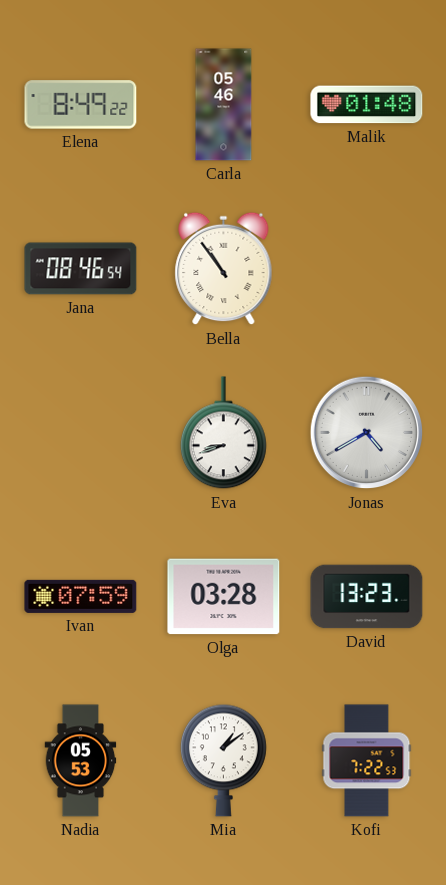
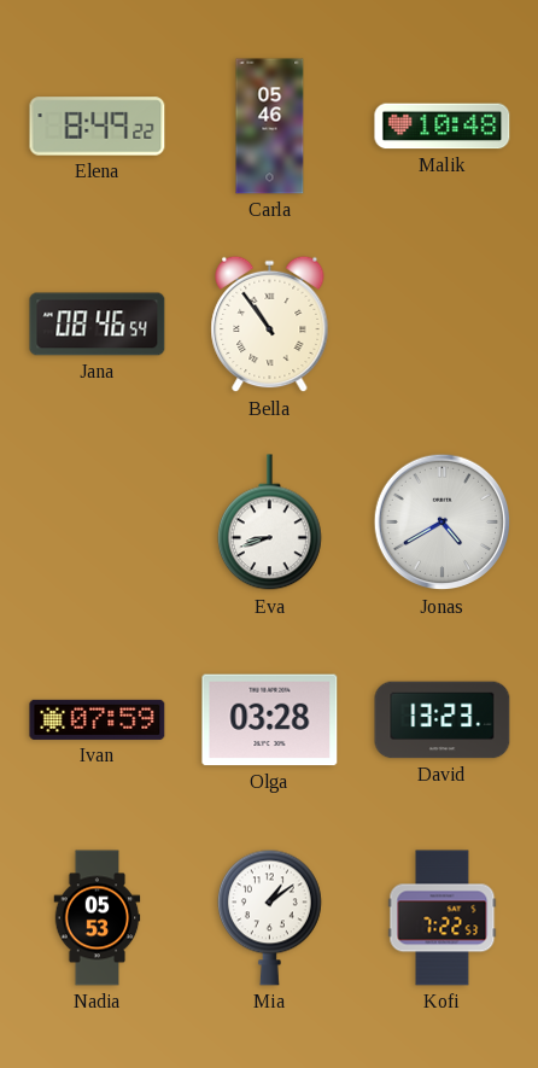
Malik: 01:48 -> 10:48 (443, 127)
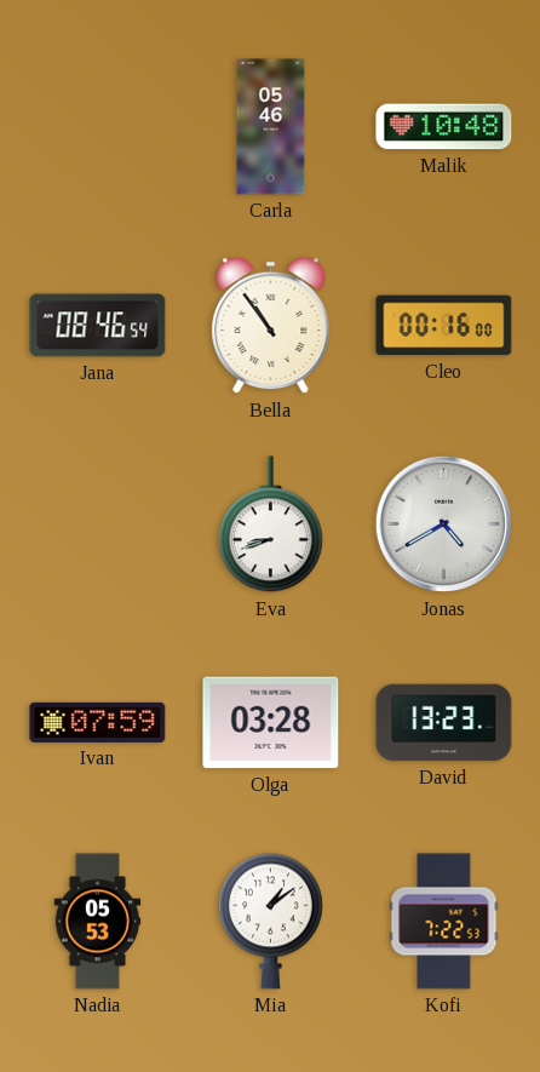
Elena: 8:49 -> none (98, 127)
Cleo: none -> 00:16 (444, 326)
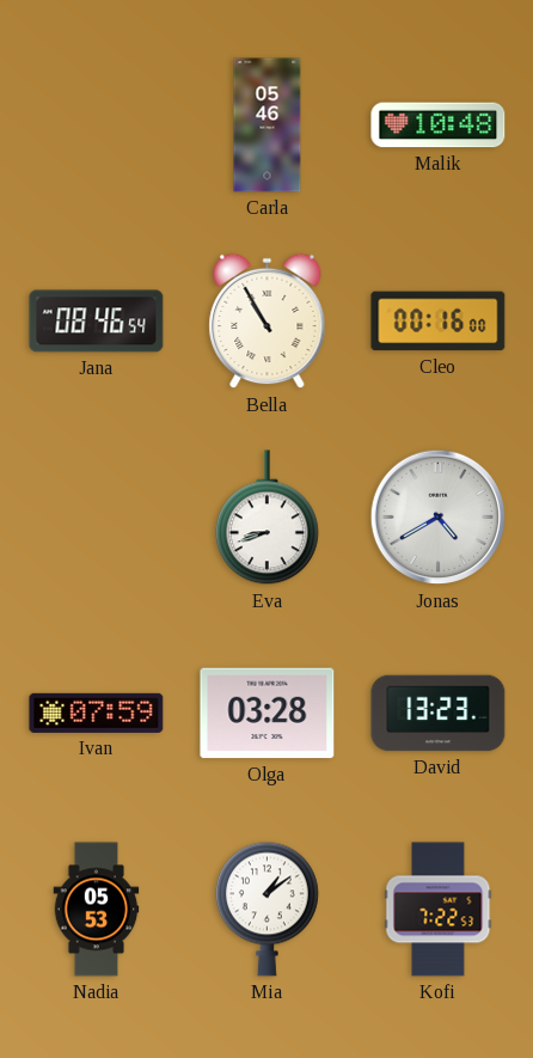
Bella: 10:54 -> 10:55 (268, 322)
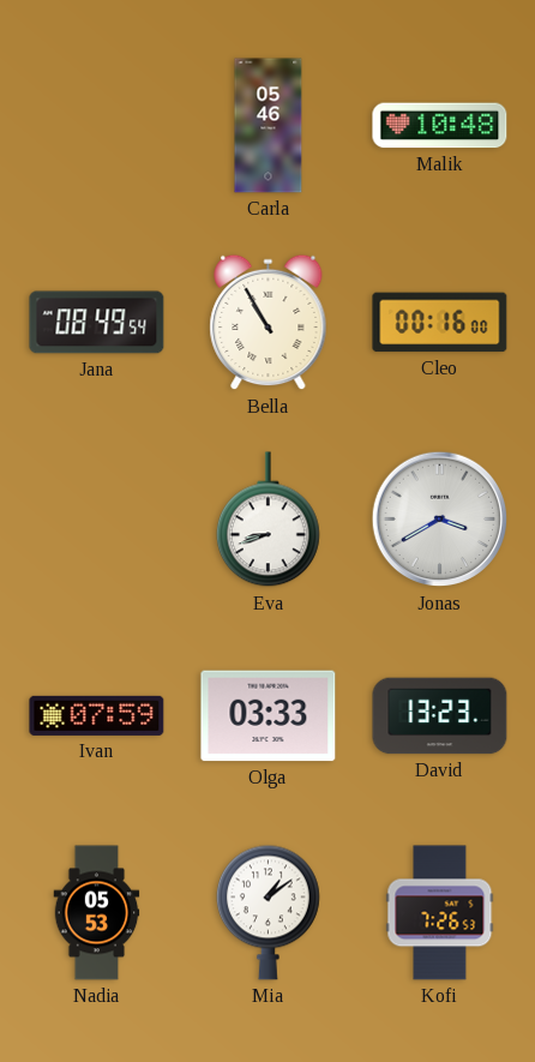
Jana: 08:46 -> 08:49 (97, 323)
Jonas: 4:40 -> 3:40 (440, 520)
Olga: 03:28 -> 03:33 (269, 716)
Kofi: 7:22 -> 7:26 (440, 913)
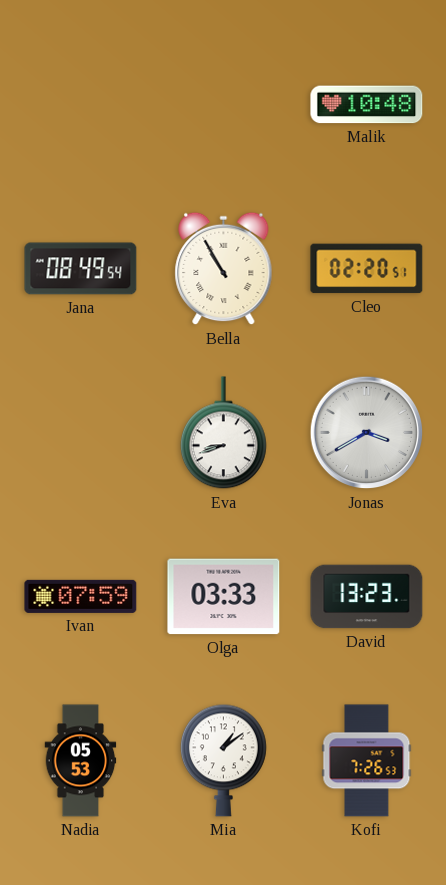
Carla: 05:46 -> none (269, 126)
Cleo: 00:16 -> 02:20 (367, 269)
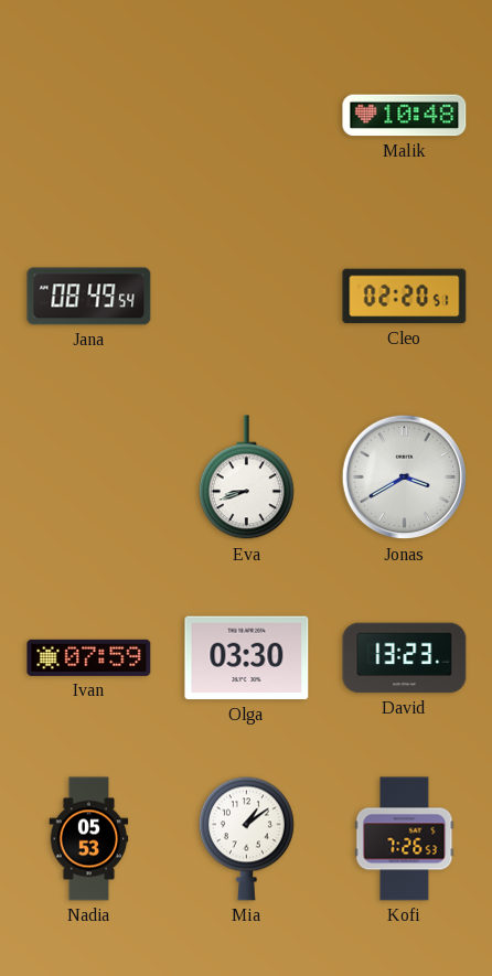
Bella: 10:55 -> none (224, 269)
Olga: 03:33 -> 03:30 (247, 658)
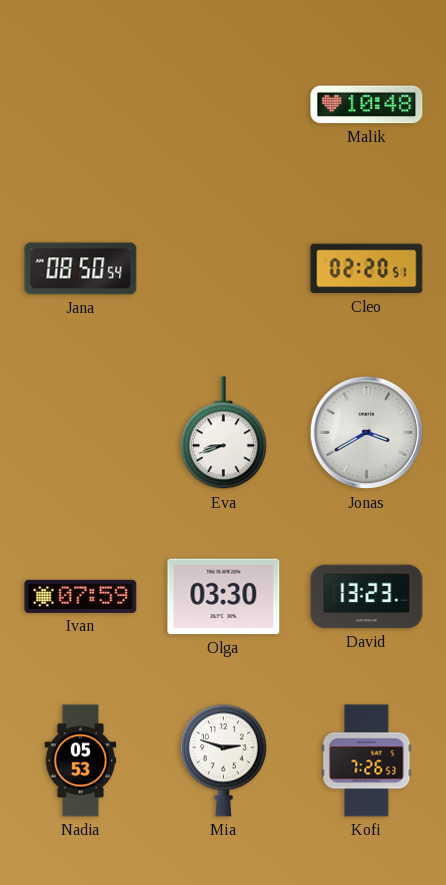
Jana: 08:49 -> 08:50 (81, 269)
Mia: 1:09 -> 2:48 (223, 760)
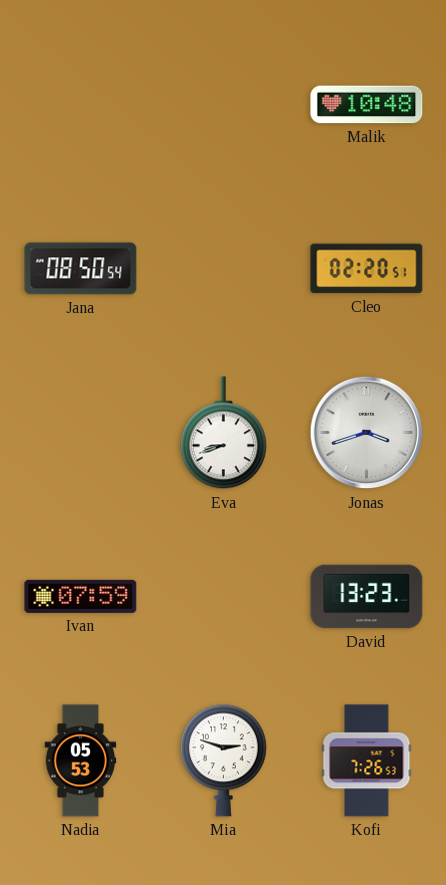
Jonas: 3:40 -> 3:42 (367, 433)
Olga: 03:30 -> none (224, 597)
